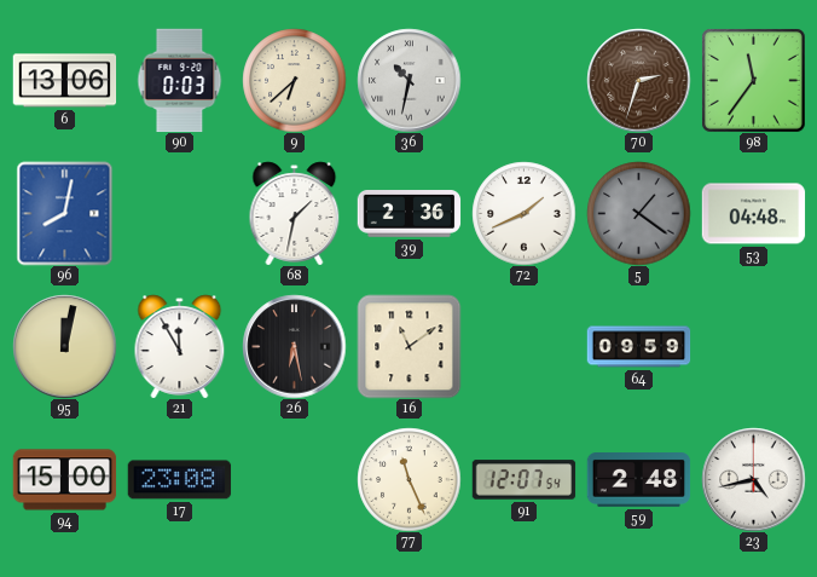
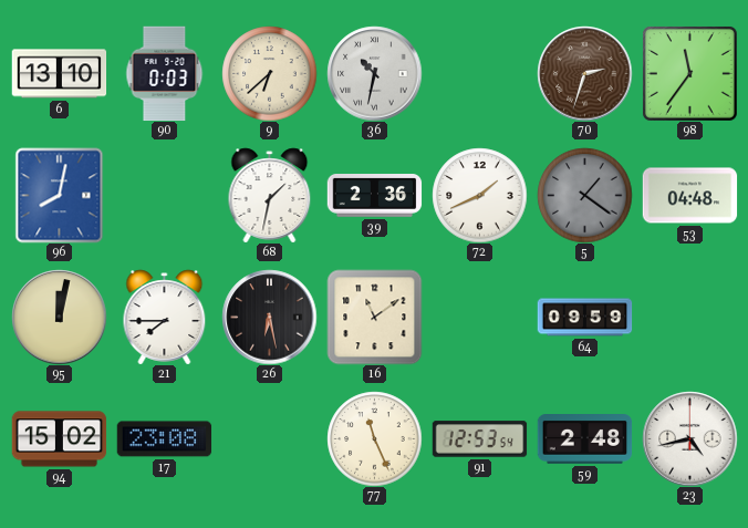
6: 13:06 -> 13:10 (59, 74)
21: 11:55 -> 7:45 (165, 317)
94: 15:00 -> 15:02 (59, 439)
91: 12:07 -> 12:53 (479, 439)
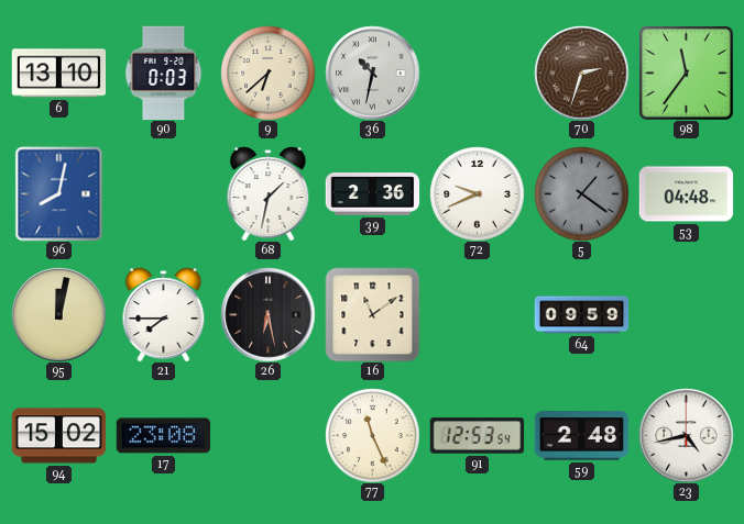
72: 1:41 -> 9:41 (477, 193)
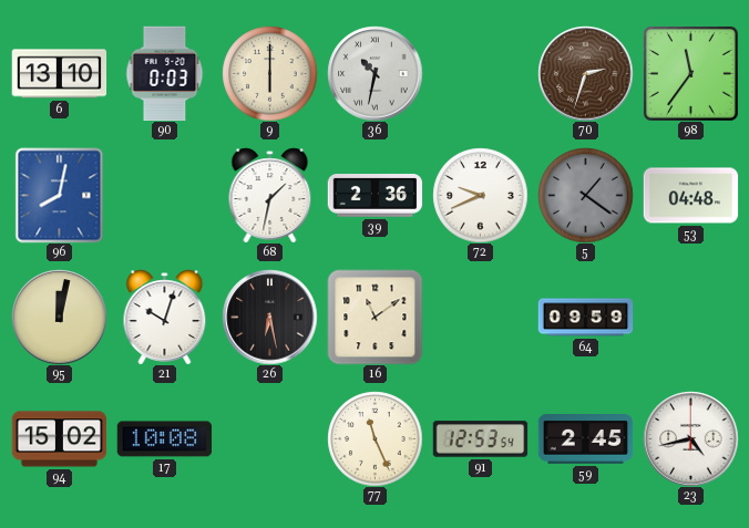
9: 6:38 -> 6:00 (269, 73)
21: 7:45 -> 10:03 (165, 317)
17: 23:08 -> 10:08 (164, 439)
59: 2:48 -> 2:45 (585, 439)
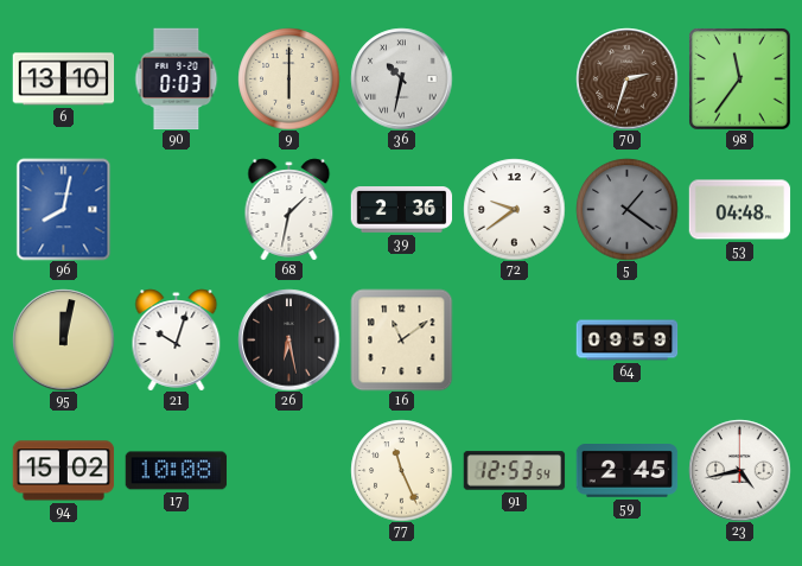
72: 9:41 -> 9:39 (514, 209)
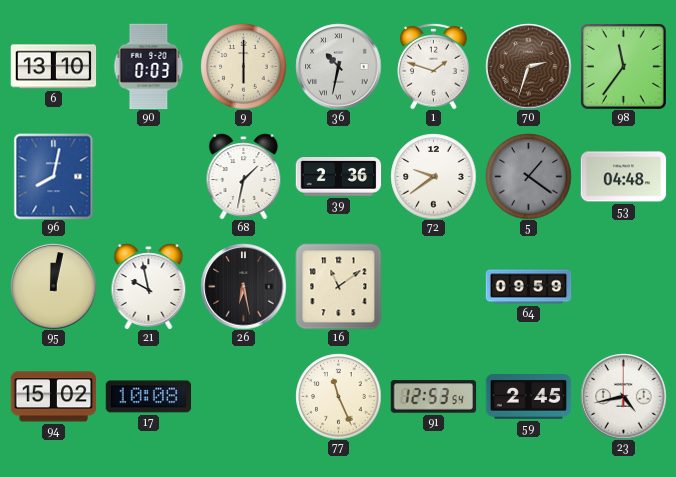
1: none -> 1:48 (434, 66)
21: 10:03 -> 9:58 (149, 286)
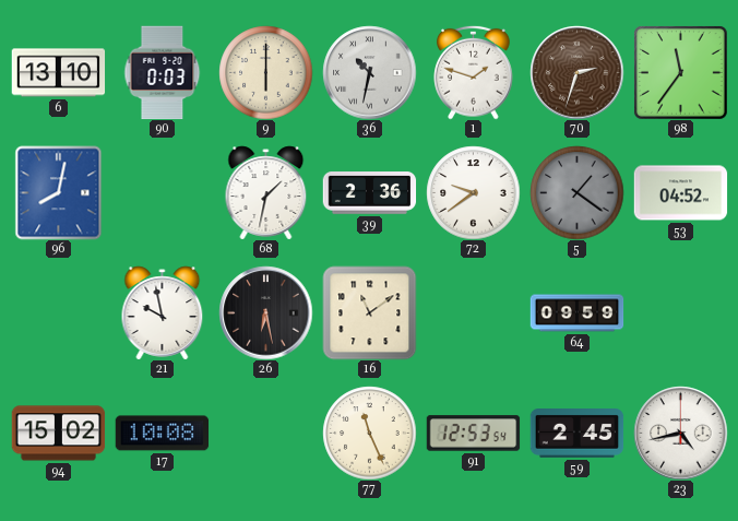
53: 04:48 -> 04:52 (680, 193)
95: 12:02 -> none (53, 286)
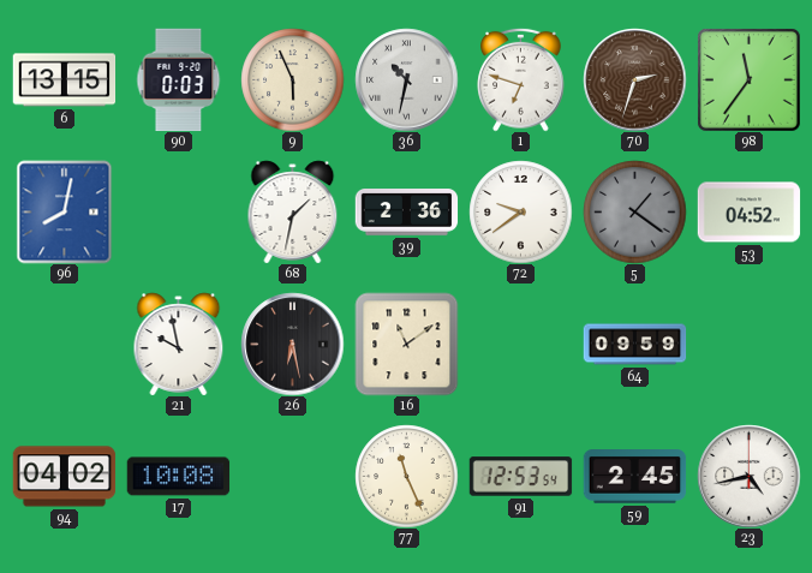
6: 13:10 -> 13:15 (64, 80)
9: 6:00 -> 5:56 (292, 79)
1: 1:48 -> 6:48 (521, 79)
94: 15:02 -> 04:02 (64, 477)
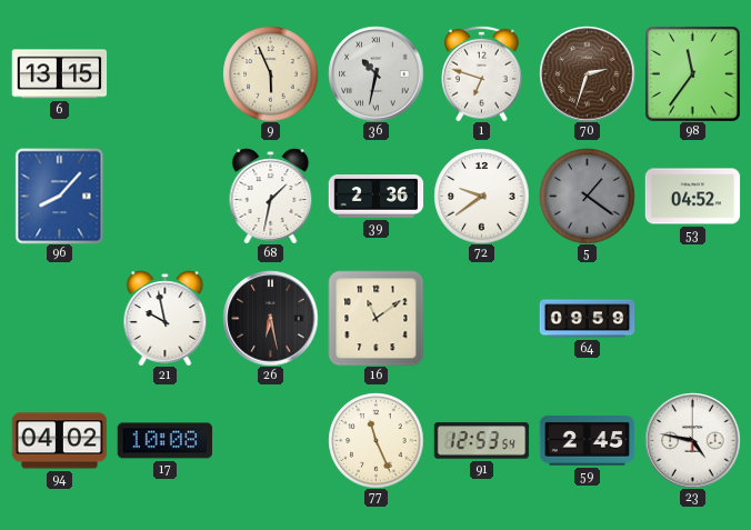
90: 0:03 -> none (179, 79)
96: 8:02 -> 8:07 (60, 196)
23: 4:43 -> 4:47 (692, 440)
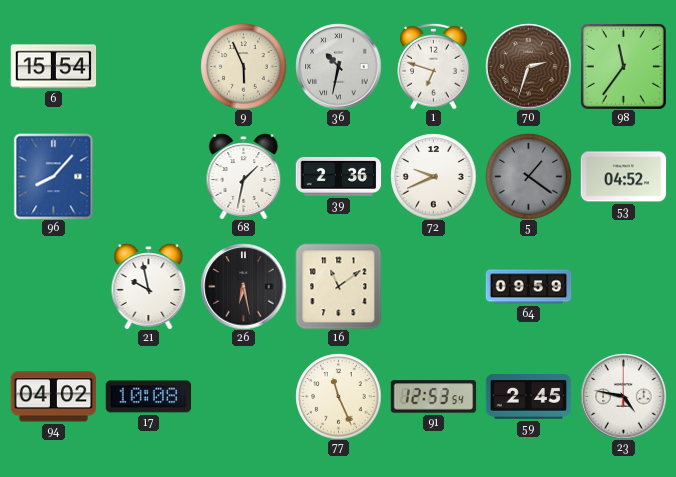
6: 13:15 -> 15:54 (53, 67)
72: 9:39 -> 9:41 (433, 176)
